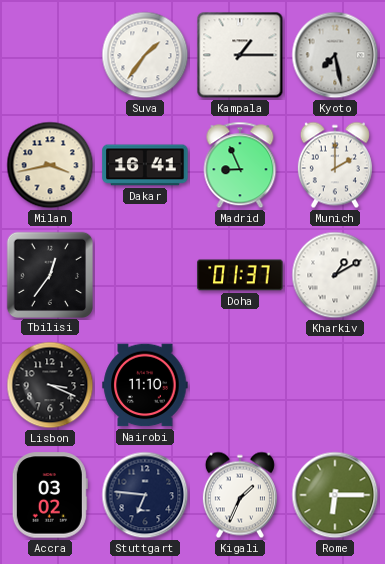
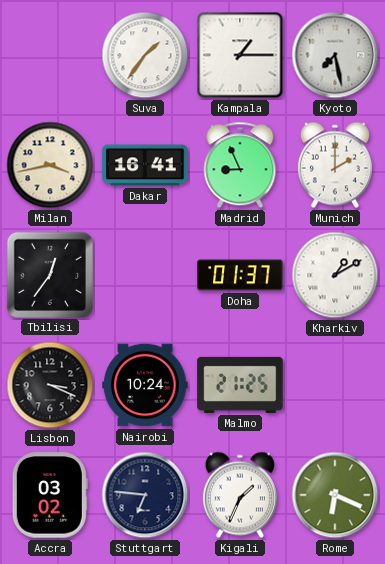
Nairobi: 11:10 -> 10:24 (145, 385)
Malmo: none -> 21:25 (240, 385)
Rome: 6:15 -> 6:19 (335, 495)
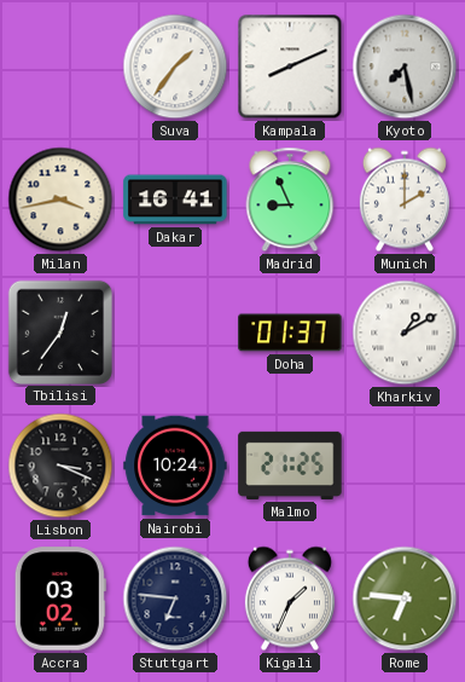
Kampala: 1:15 -> 8:11 (290, 67)
Rome: 6:19 -> 6:46 (405, 599)
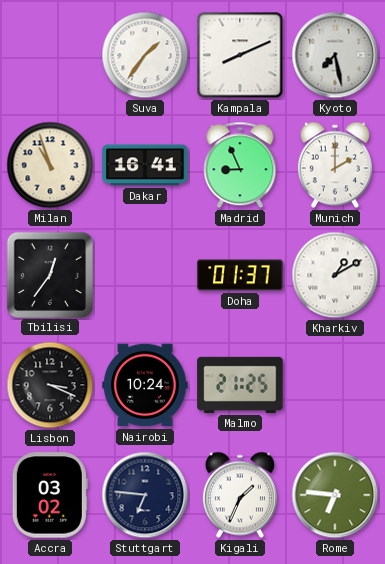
Milan: 3:43 -> 10:57 (50, 165)
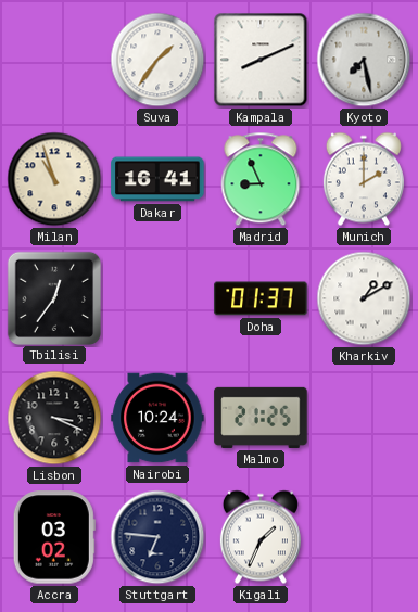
Rome: 6:46 -> none (335, 495)
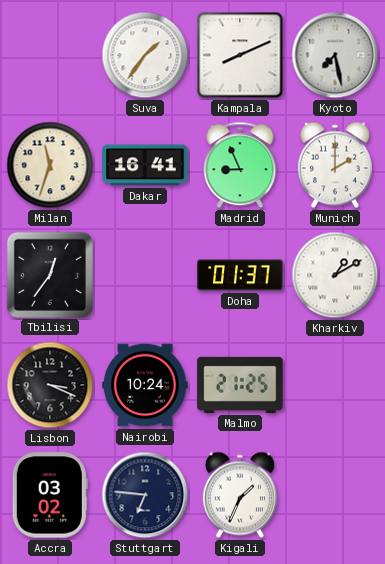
Milan: 10:57 -> 11:33 (50, 165)
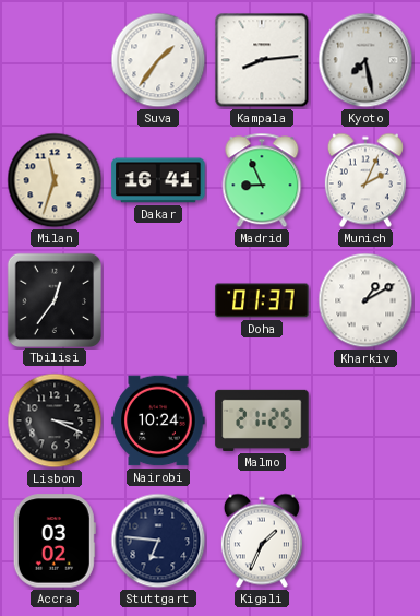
Kampala: 8:11 -> 8:14 (262, 60)
Munich: 2:00 -> 2:04 (365, 180)
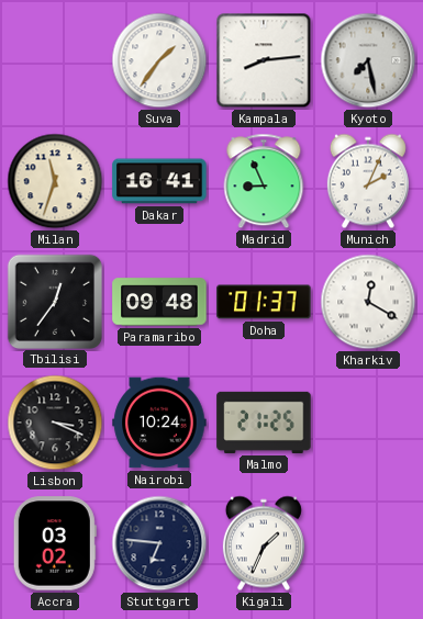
Paramaribo: none -> 09:48 (159, 302)
Kharkiv: 1:10 -> 12:20 (368, 302)
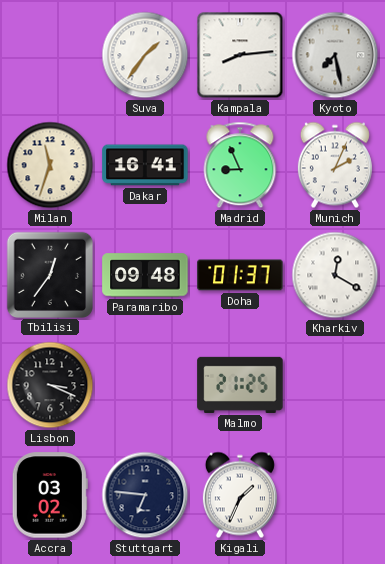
Nairobi: 10:24 -> none (159, 423)
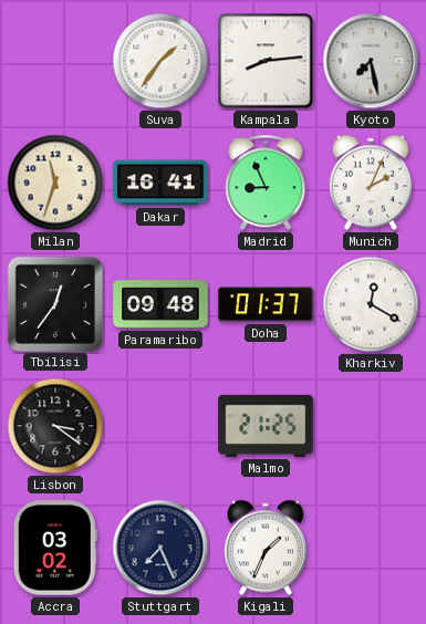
Lisbon: 3:19 -> 3:21 (55, 426)
Stuttgart: 6:46 -> 7:26 (160, 548)
